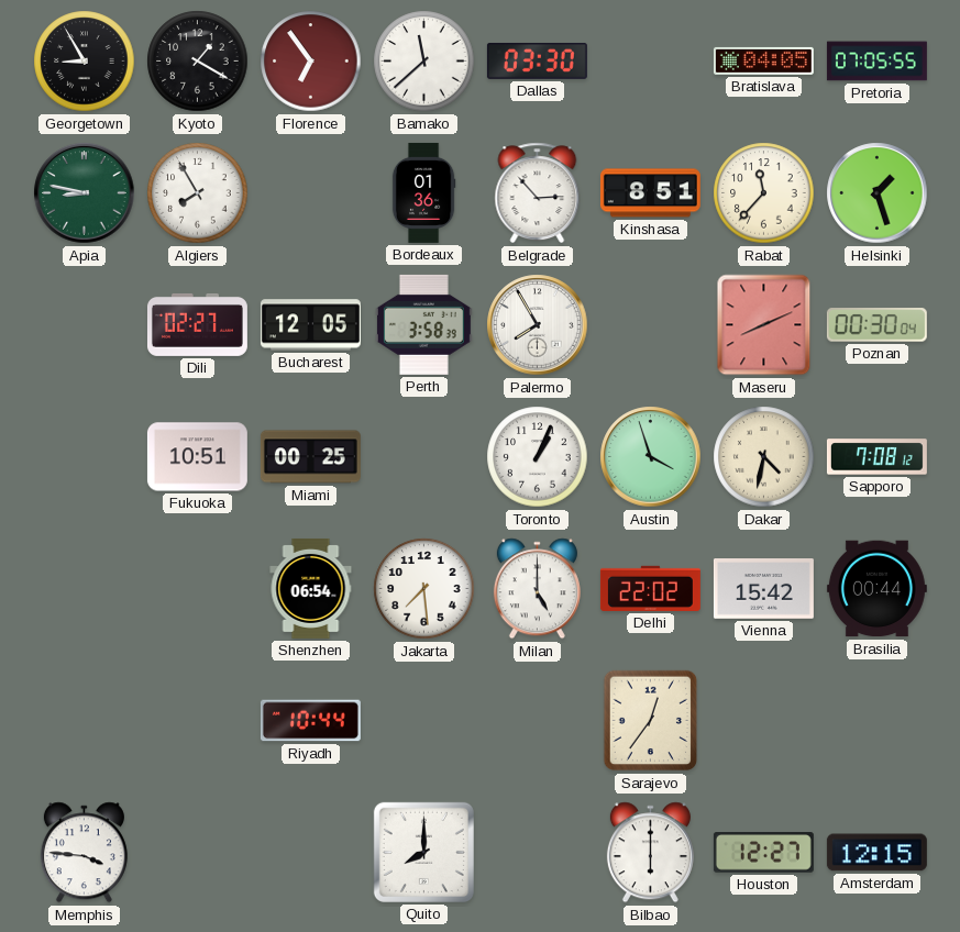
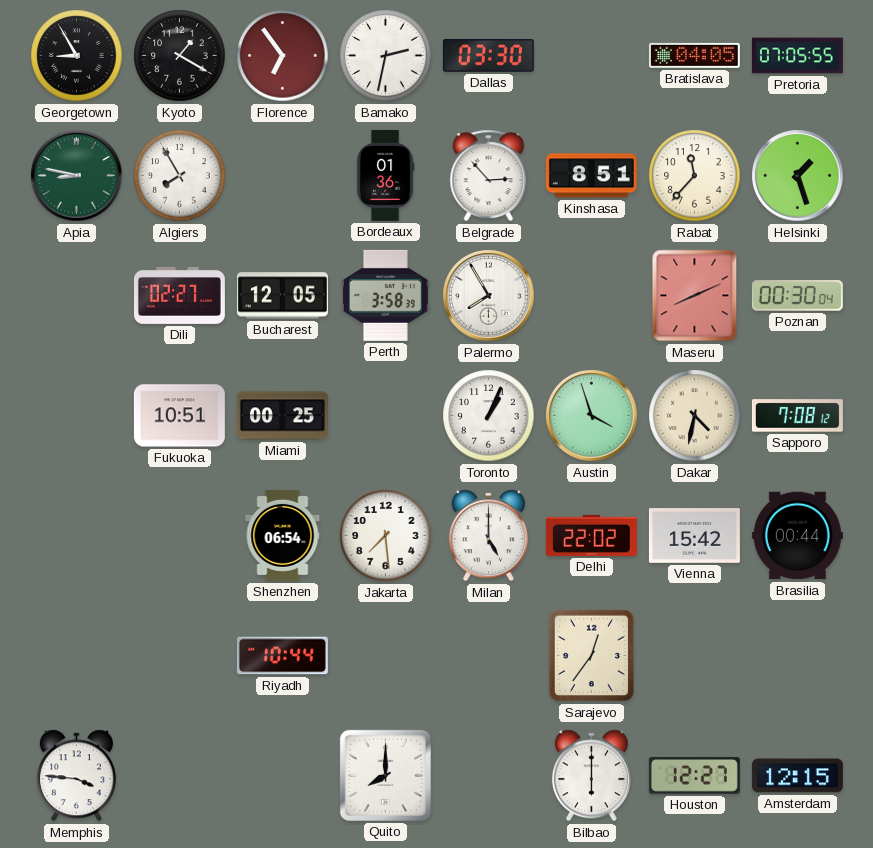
Bamako: 11:38 -> 2:32 (386, 56)
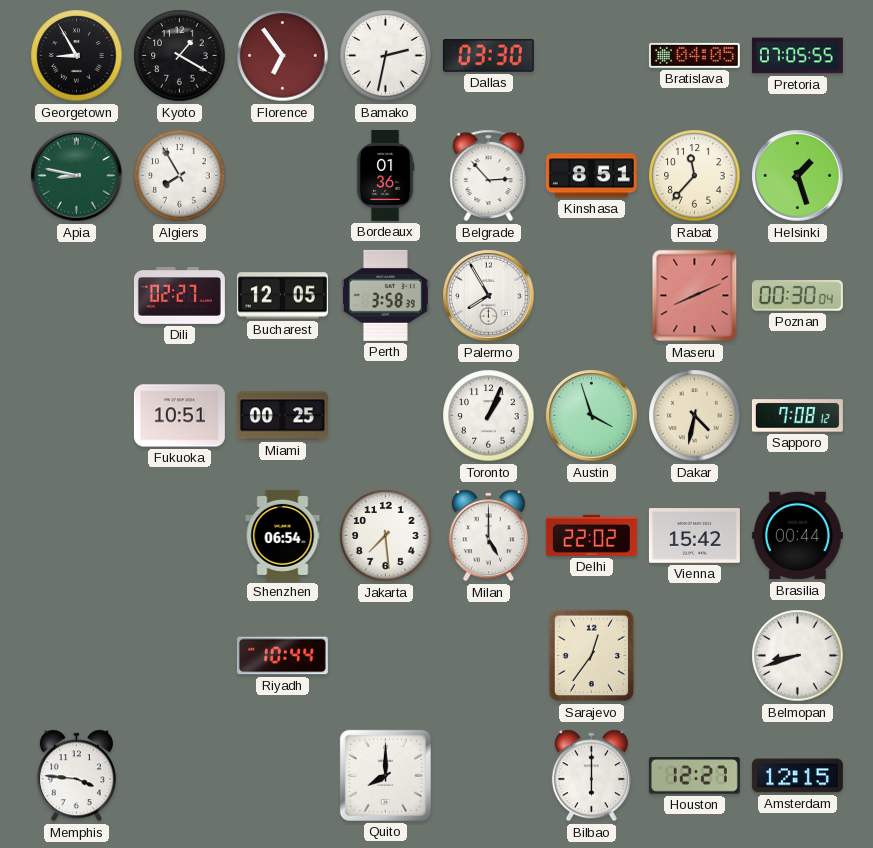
Belmopan: none -> 8:42 (798, 656)
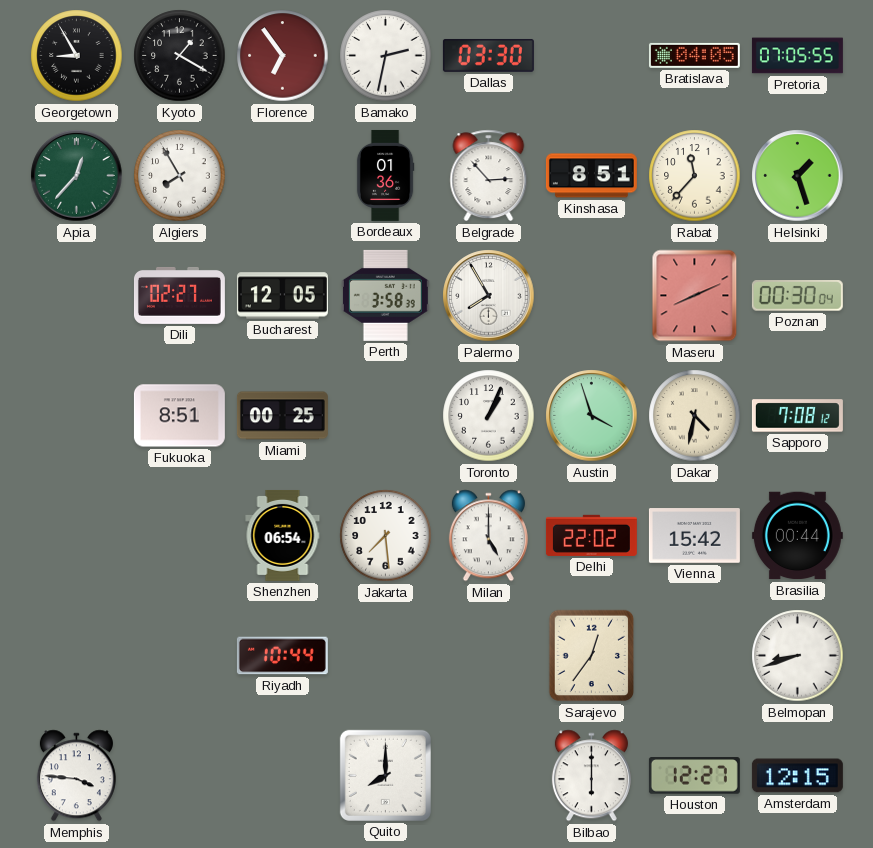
Apia: 8:47 -> 12:37 (77, 176)
Fukuoka: 10:51 -> 8:51 (179, 416)
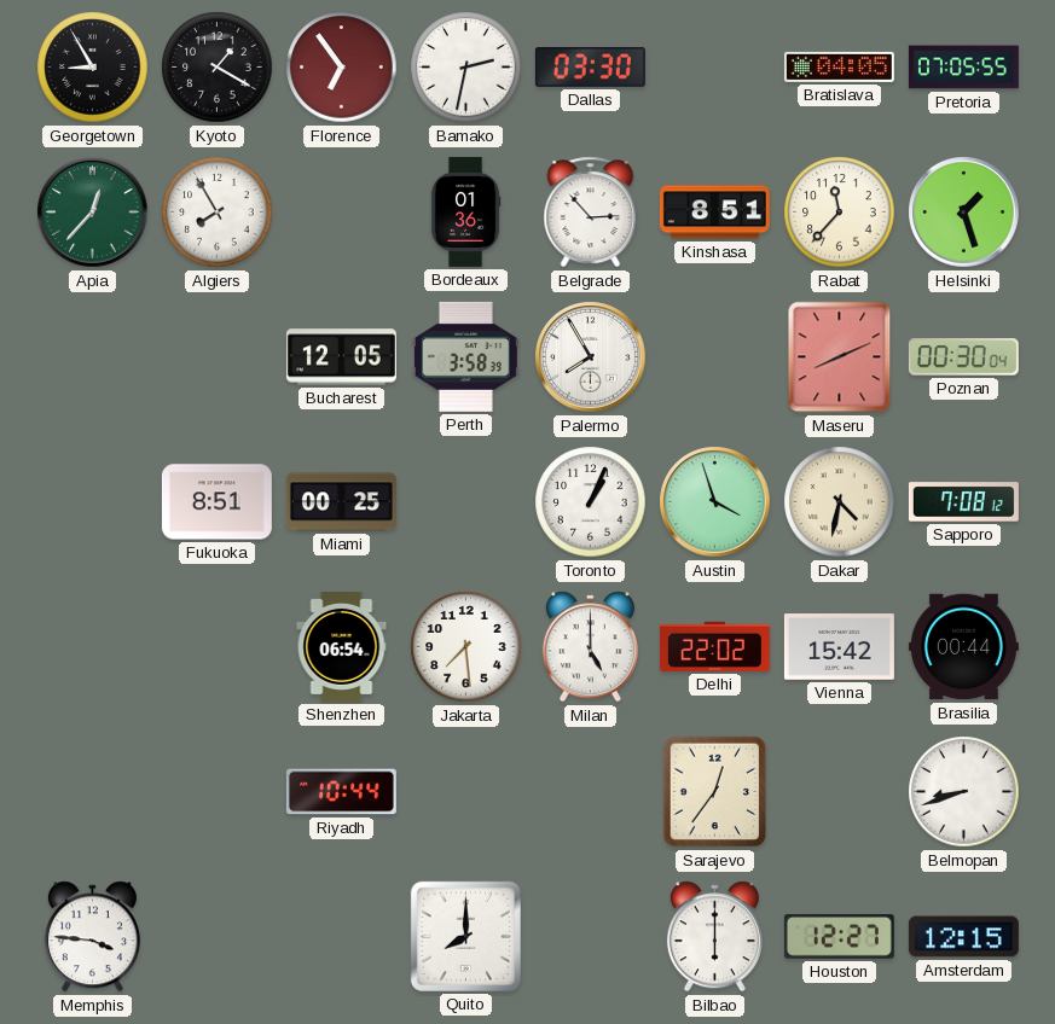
Dili: 02:27 -> none (179, 295)
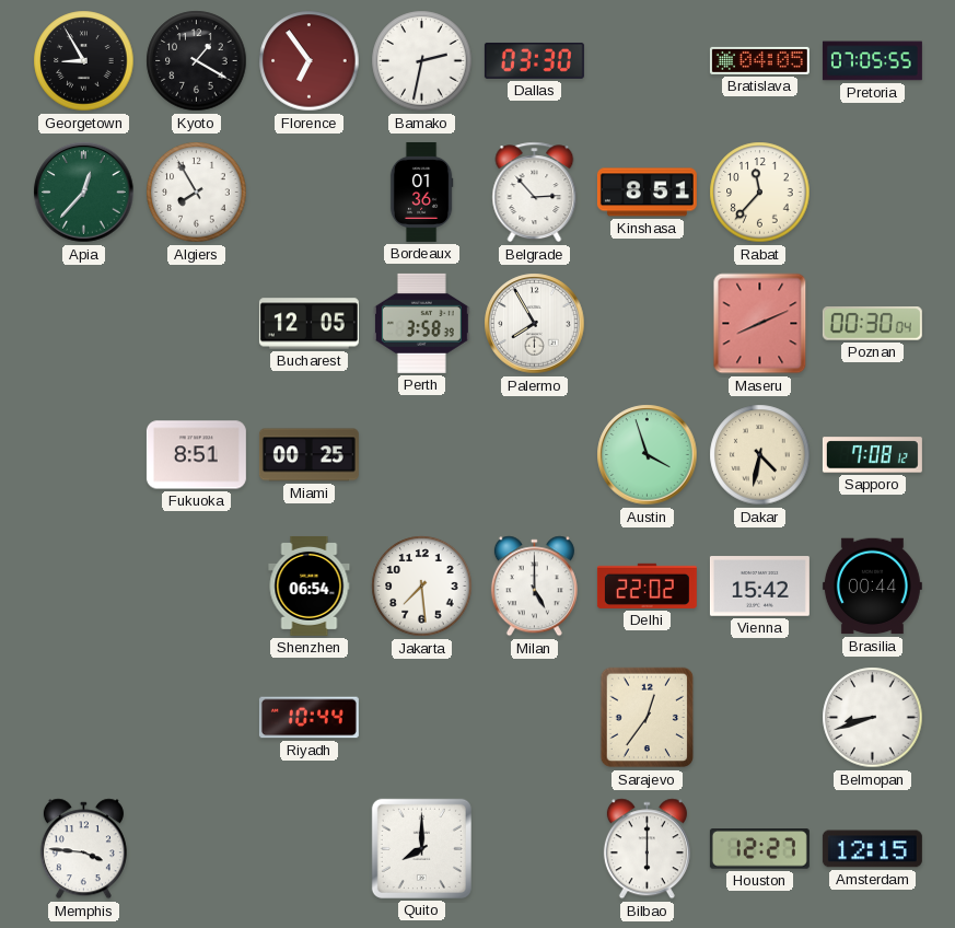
Helsinki: 1:27 -> none (964, 213)
Toronto: 1:04 -> none (591, 502)
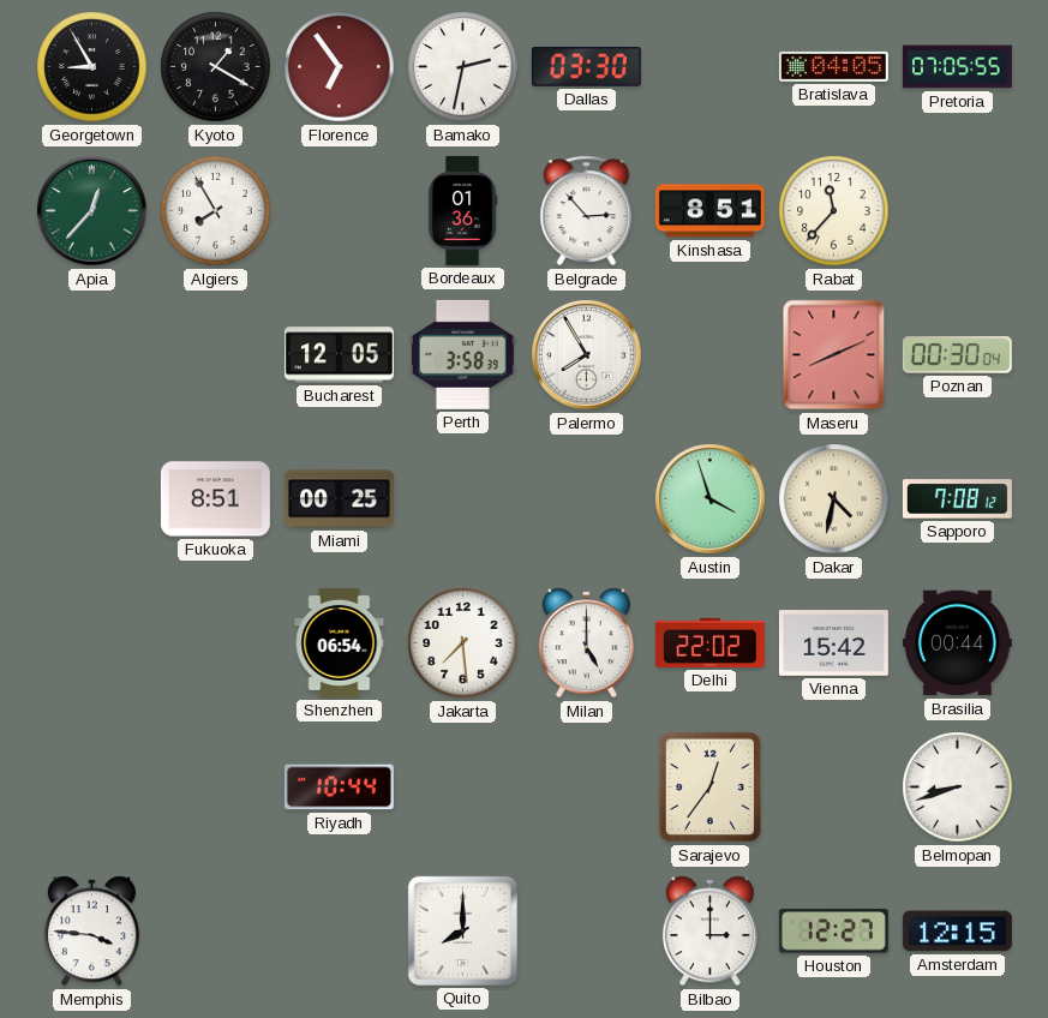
Bilbao: 6:00 -> 3:00 (709, 932)
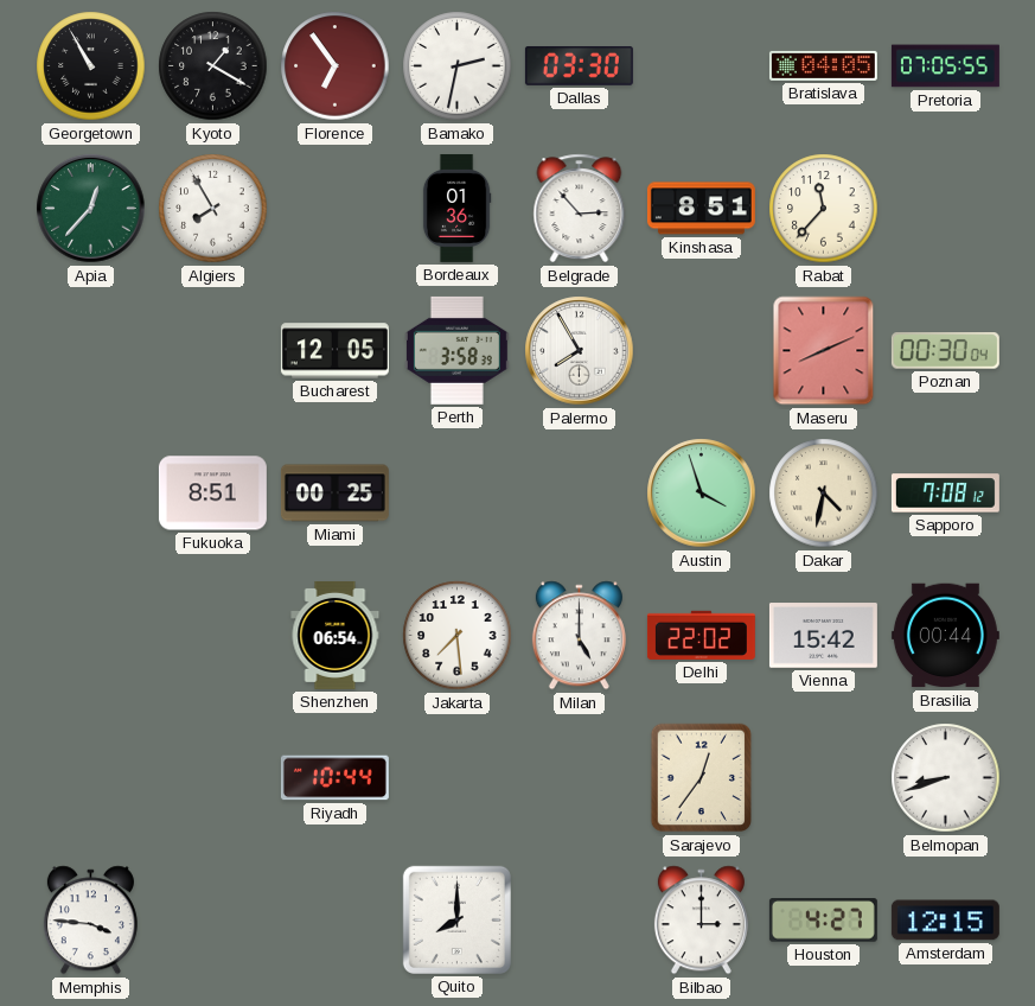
Georgetown: 8:55 -> 10:55 (91, 66)
Houston: 12:27 -> 4:27 (823, 921)
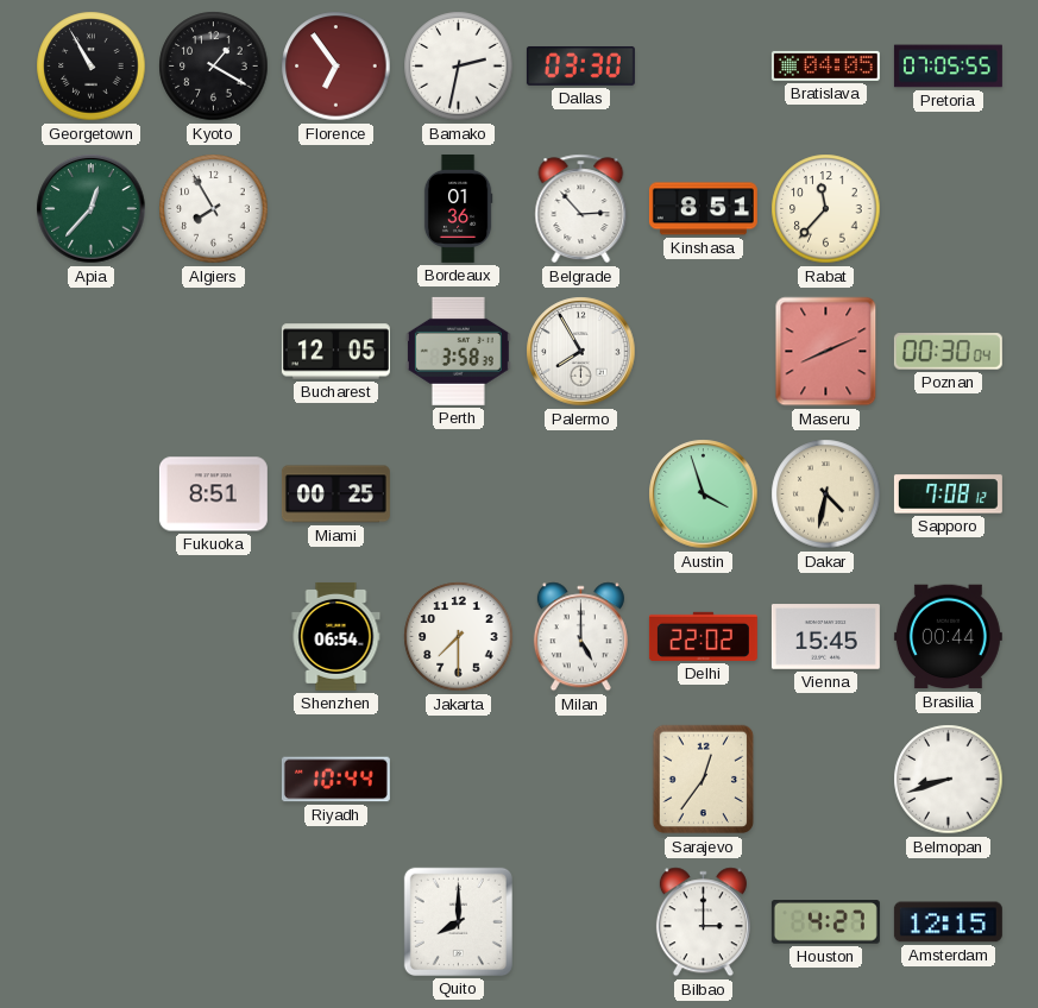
Jakarta: 7:29 -> 7:30 (459, 637)
Vienna: 15:42 -> 15:45 (825, 637)
Memphis: 3:46 -> none (90, 921)
